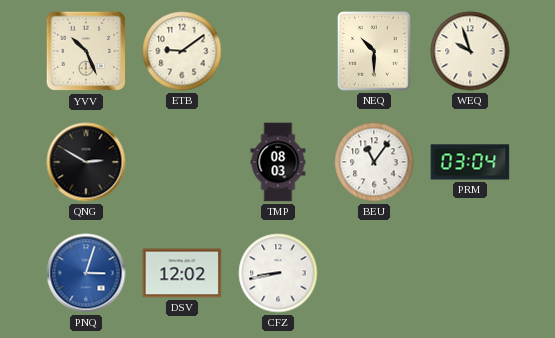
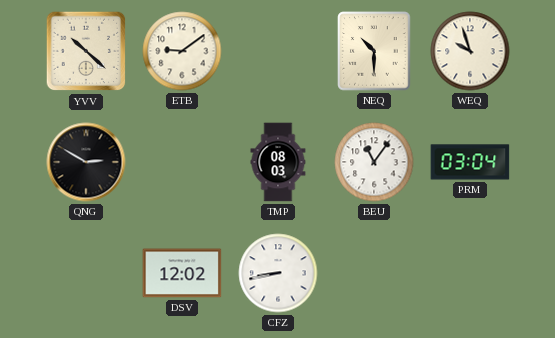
YVV: 10:26 -> 10:22 (86, 51)
PNQ: 3:03 -> none (86, 273)
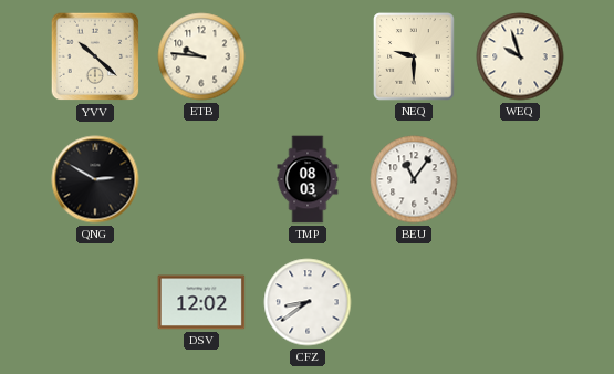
ETB: 9:09 -> 9:46 (201, 56)
NEQ: 10:30 -> 9:30 (414, 56)
PRM: 03:04 -> none (470, 162)
CFZ: 8:43 -> 8:39 (308, 302)
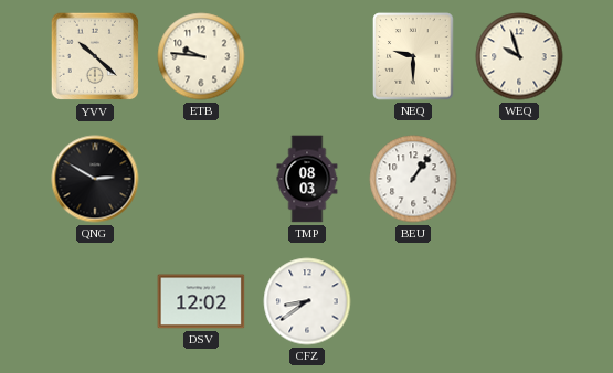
BEU: 11:06 -> 1:06 (413, 179)
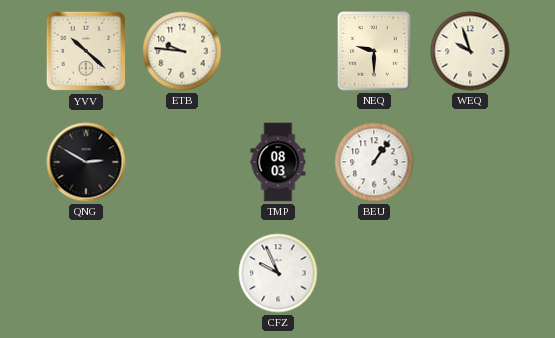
DSV: 12:02 -> none (201, 301)
CFZ: 8:39 -> 9:56 (278, 273)
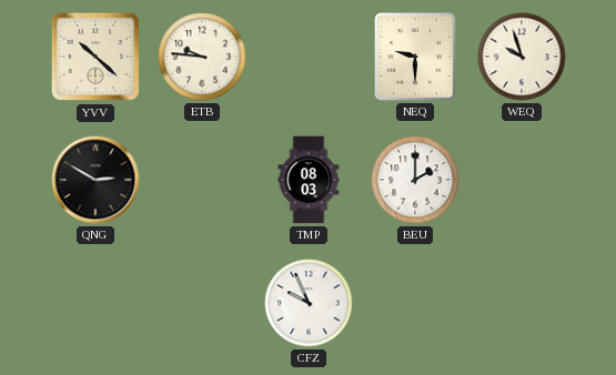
BEU: 1:06 -> 2:00 (415, 180)
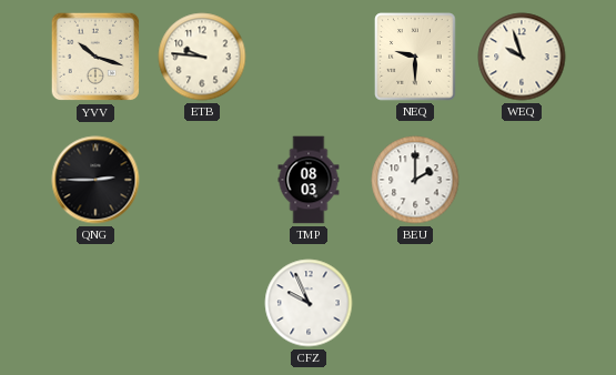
YVV: 10:22 -> 10:18 (95, 57)
QNG: 2:50 -> 2:45 (95, 180)
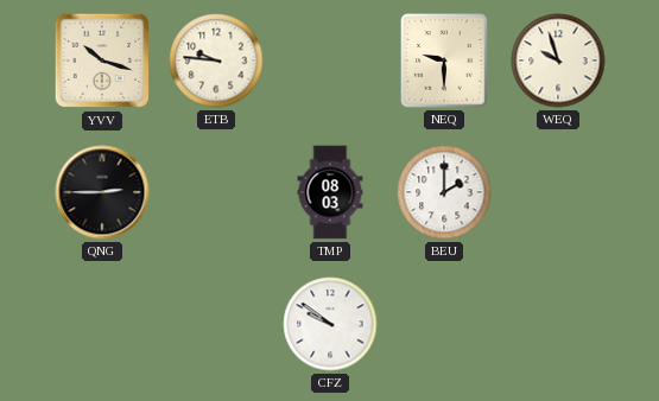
CFZ: 9:56 -> 9:51 (330, 324)
